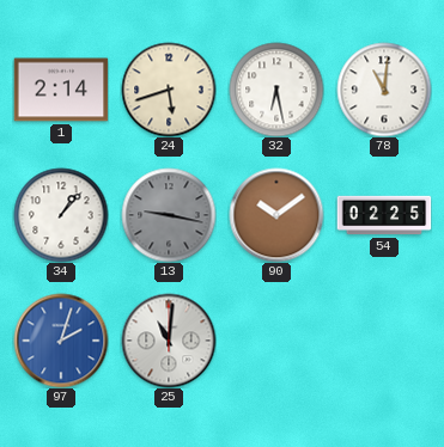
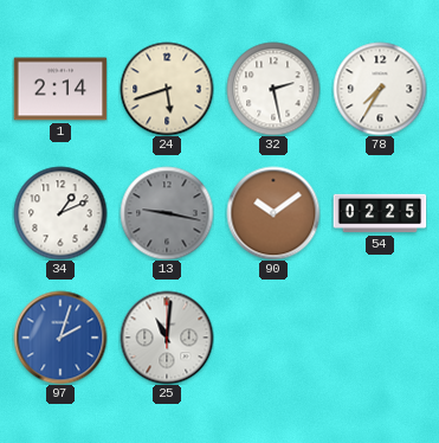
32: 6:28 -> 2:28 (273, 89)
78: 11:01 -> 7:35 (380, 89)
34: 1:07 -> 1:11 (60, 213)
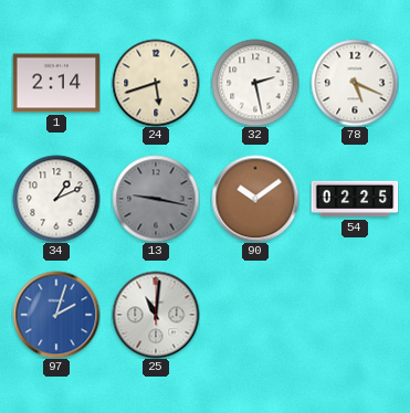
78: 7:35 -> 5:19 (355, 83)
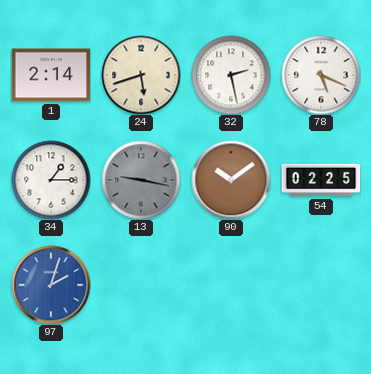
34: 1:11 -> 1:15 (51, 180)
25: 11:01 -> none (156, 315)
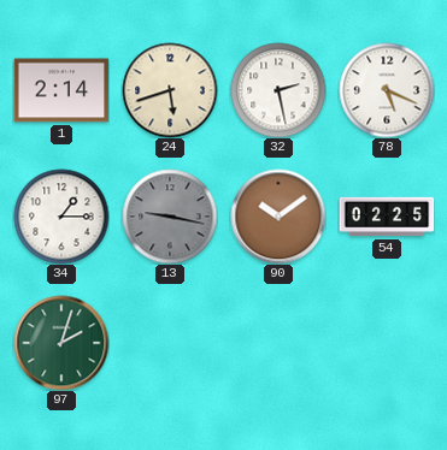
97 dial: blue -> green (61, 343)
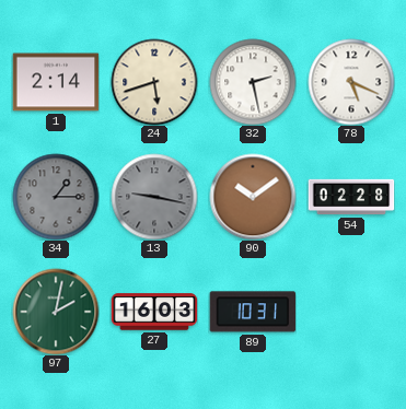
34 dial: white -> grey (56, 197)
54: 02:25 -> 02:28 (351, 197)
97: 2:03 -> 2:02 (56, 312)
27: none -> 16:03 (154, 312)
89: none -> 10:31 (253, 312)
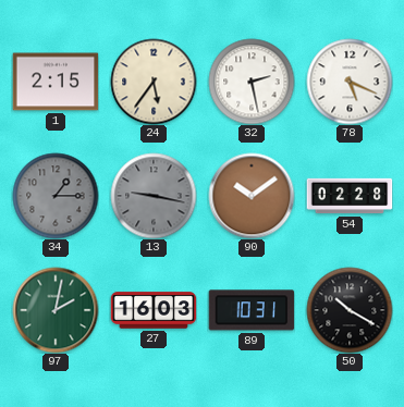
1: 2:14 -> 2:15 (56, 82)
24: 5:42 -> 5:36 (154, 82)
50: none -> 10:20 (350, 310)
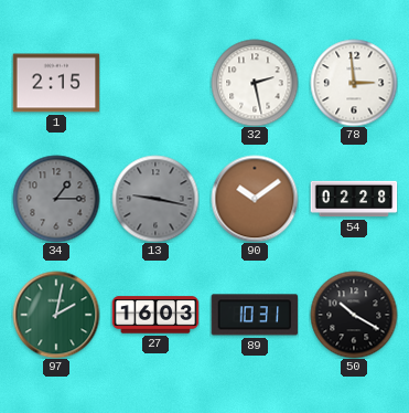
24: 5:36 -> none (154, 82)
78: 5:19 -> 2:59 (354, 83)
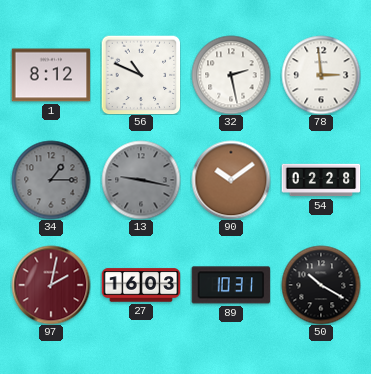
1: 2:15 -> 8:12 (51, 75)
56: none -> 10:49 (141, 75)
97 dial: green -> burgundy (51, 285)
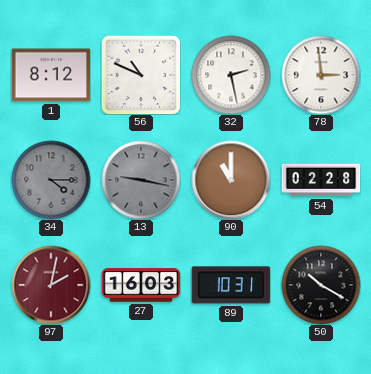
34: 1:15 -> 4:15 (51, 180)
90: 10:09 -> 11:00 (231, 180)
